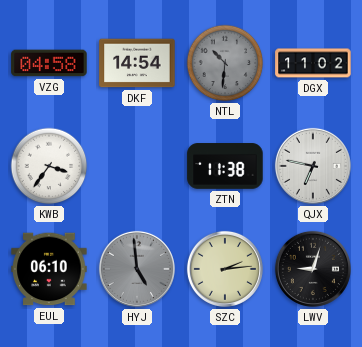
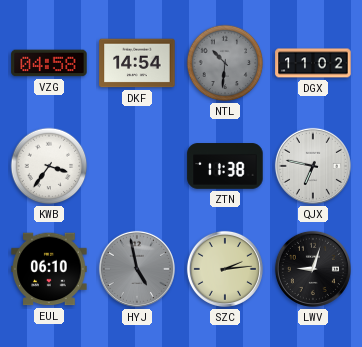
HYJ: 4:59 -> 4:58 (137, 269)
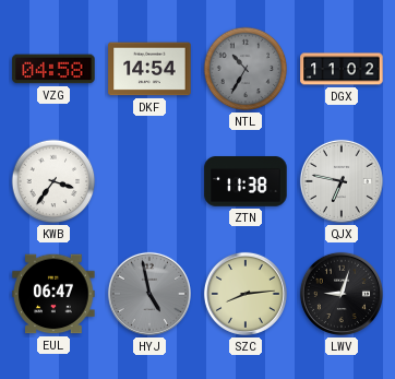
NTL: 10:31 -> 10:35 (246, 69)
EUL: 06:10 -> 06:47 (53, 294)
SZC: 2:14 -> 8:14 (246, 294)
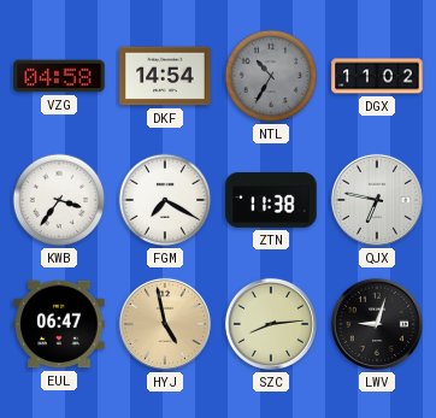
FGM: none -> 7:20 (165, 200)
HYJ dial: grey -> champagne (165, 324)
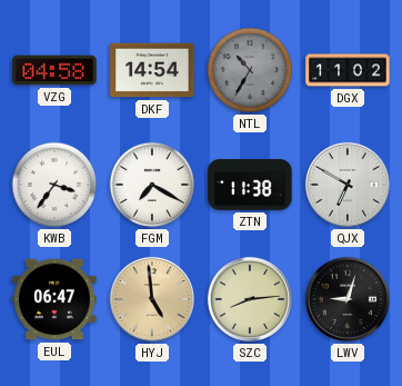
QJX: 6:47 -> 6:50 (348, 185)
HYJ: 4:58 -> 4:59 (152, 299)
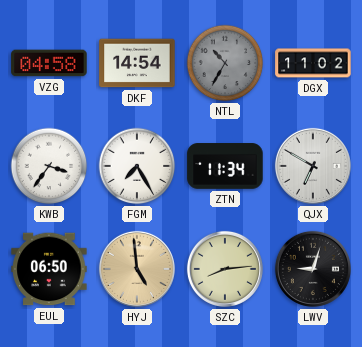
FGM: 7:20 -> 7:25 (137, 166)
ZTN: 11:38 -> 11:34 (225, 166)
EUL: 06:47 -> 06:50 (49, 269)
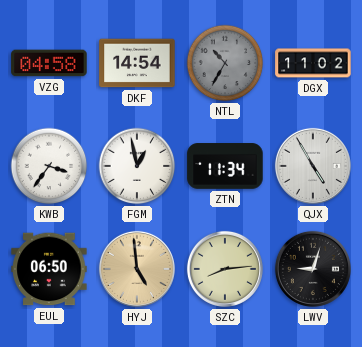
FGM: 7:25 -> 12:58 (137, 166)
QJX: 6:50 -> 4:55 (313, 166)
